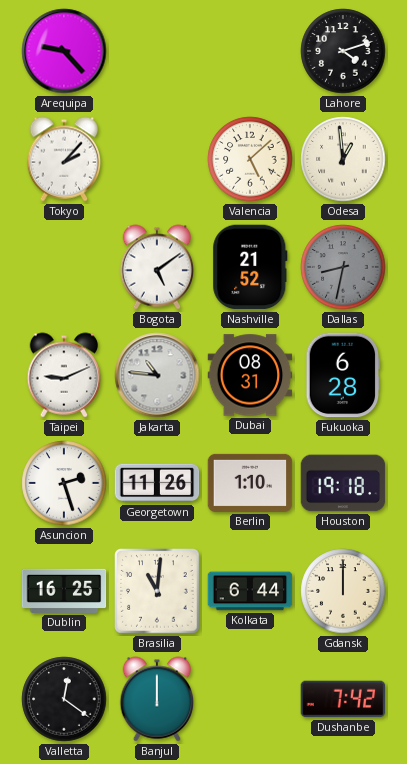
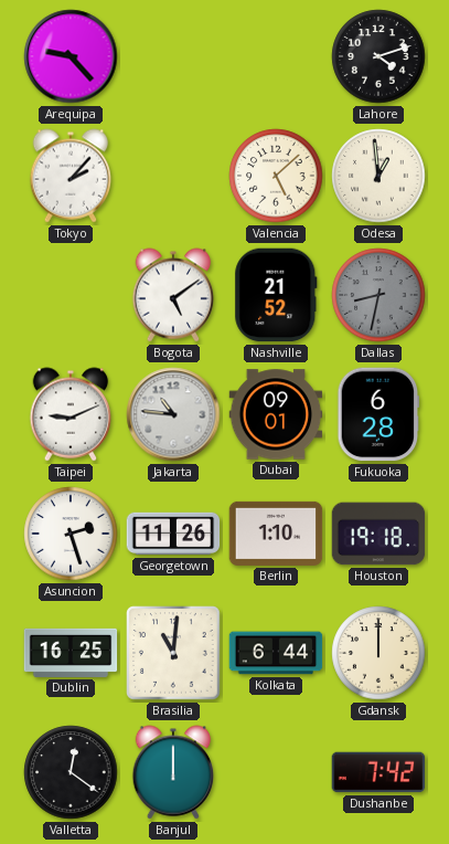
Dubai: 08:31 -> 09:01 (276, 414)
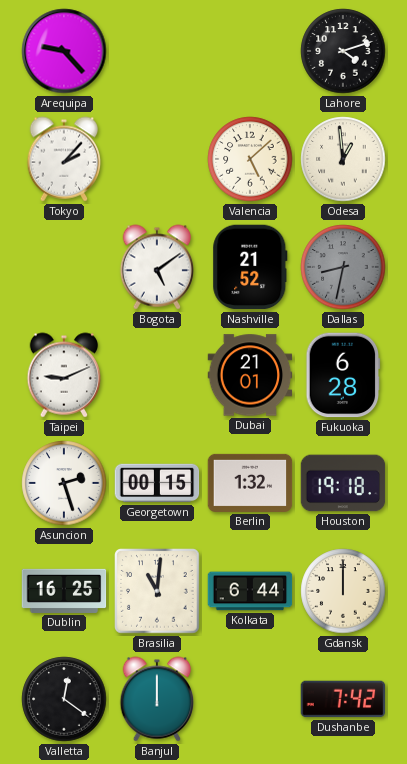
Jakarta: 10:46 -> none (173, 414)
Dubai: 09:01 -> 21:01 (250, 375)
Georgetown: 11:26 -> 00:15 (157, 483)
Berlin: 1:10 -> 1:32 (250, 483)
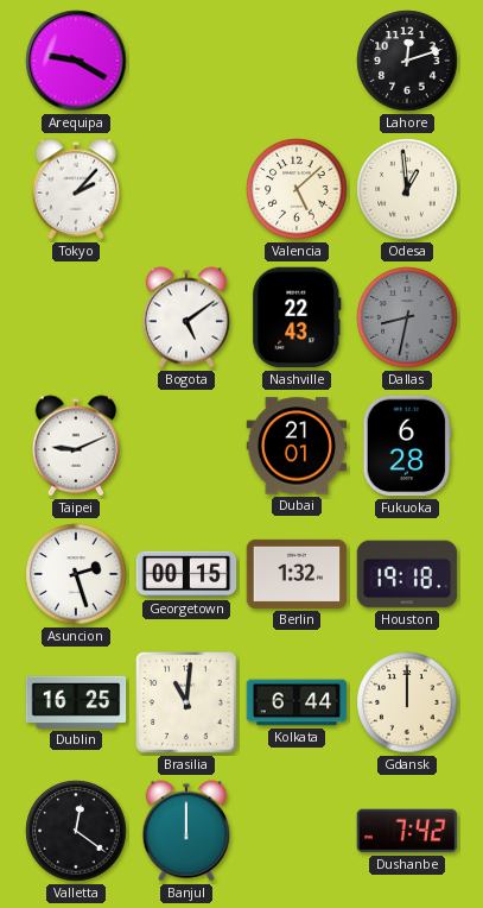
Arequipa: 9:23 -> 9:20 (76, 61)
Lahore: 4:12 -> 12:12 (407, 61)
Nashville: 21:52 -> 22:43 (297, 317)
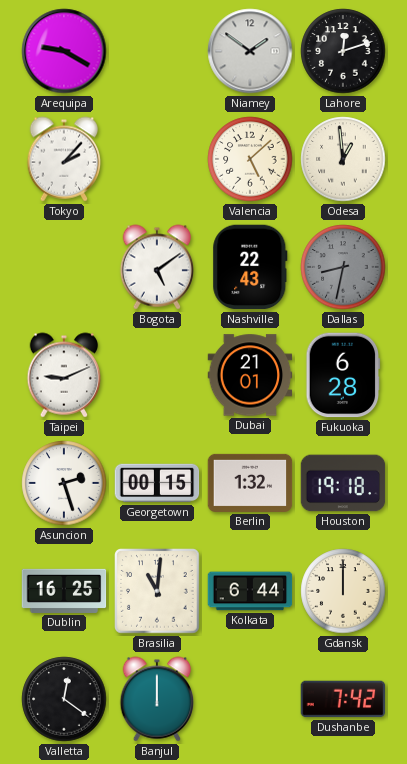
Niamey: none -> 1:51 (250, 51)
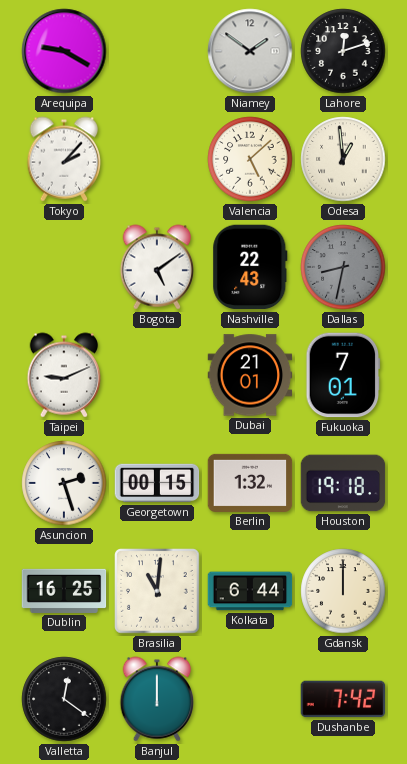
Fukuoka: 6:28 -> 7:01 (343, 375)
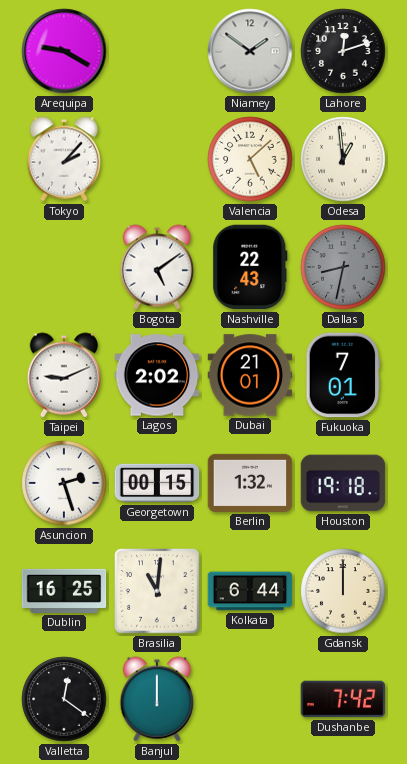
Lagos: none -> 2:02 (157, 375)
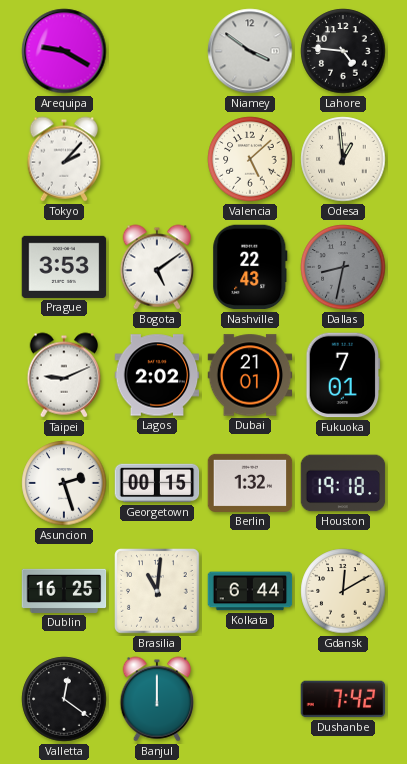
Niamey: 1:51 -> 3:51 (250, 51)
Lahore: 12:12 -> 4:46 (343, 51)
Prague: none -> 3:53 (64, 267)
Gdansk: 12:00 -> 12:10 (343, 591)
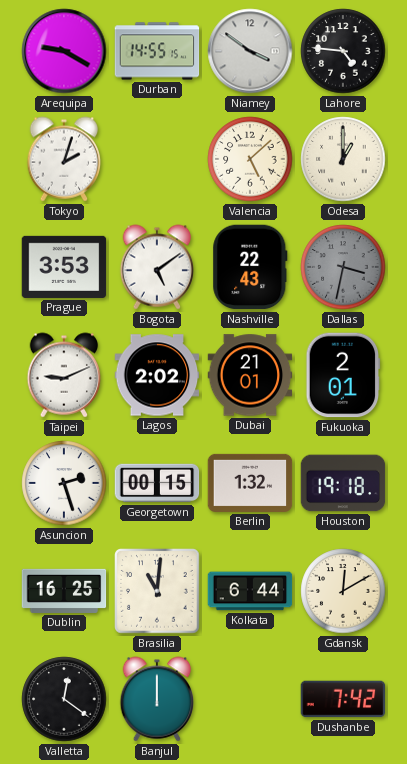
Durban: none -> 14:55 (157, 51)
Tokyo: 2:07 -> 2:03 (64, 159)
Odesa: 12:59 -> 1:00 (343, 159)
Dallas: 8:32 -> 3:32 (343, 267)
Fukuoka: 7:01 -> 2:01 (343, 375)
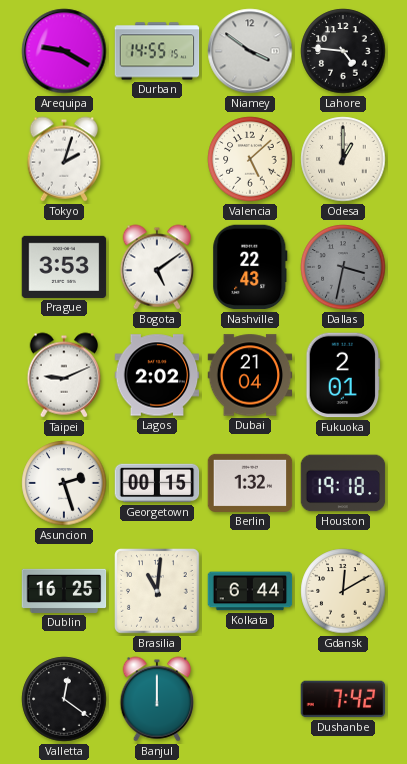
Dubai: 21:01 -> 21:04 (250, 375)
